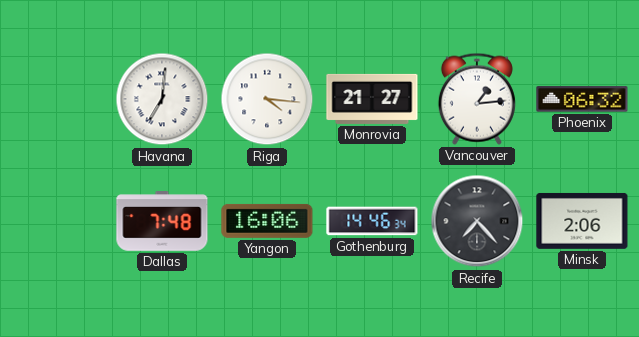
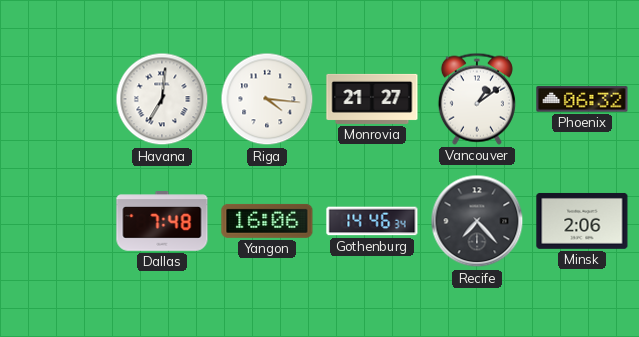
Vancouver: 1:14 -> 1:09 (477, 99)
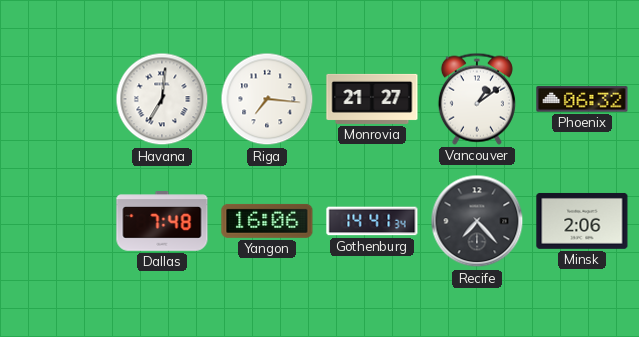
Riga: 4:16 -> 7:16 (267, 99)
Gothenburg: 14:46 -> 14:41 (372, 221)
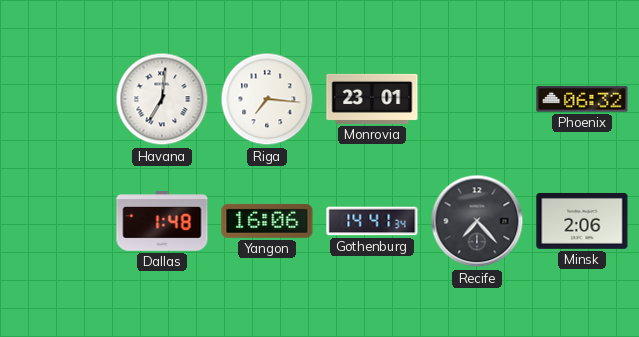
Monrovia: 21:27 -> 23:01 (372, 99)
Vancouver: 1:09 -> none (477, 99)
Dallas: 7:48 -> 1:48 (162, 221)
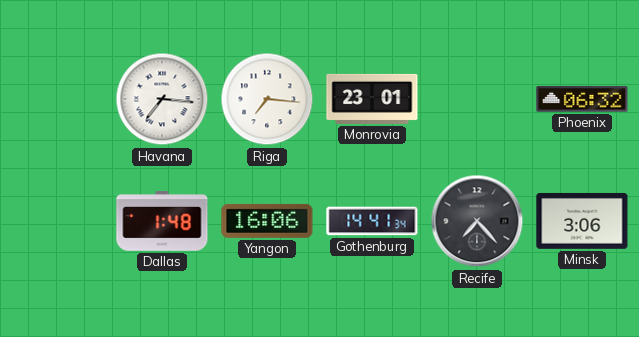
Havana: 7:01 -> 7:16 (162, 99)
Minsk: 2:06 -> 3:06 (582, 221)
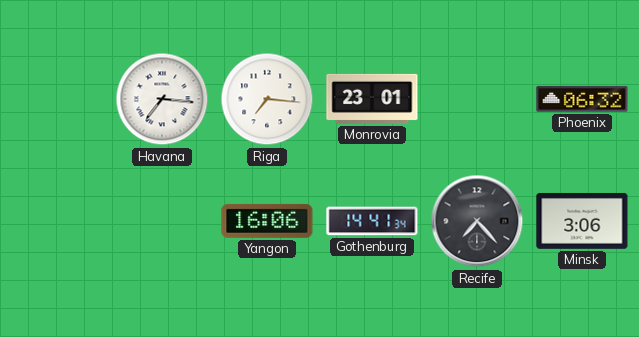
Dallas: 1:48 -> none (162, 221)
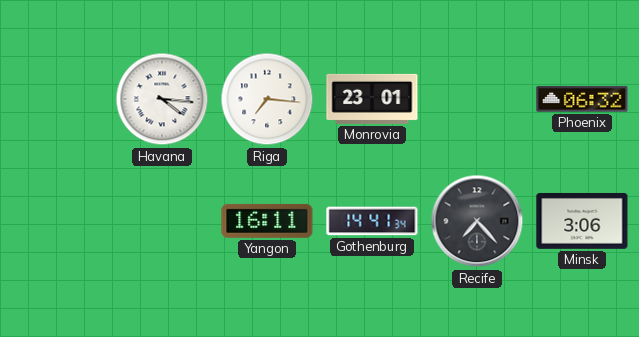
Havana: 7:16 -> 4:16 (162, 99)
Yangon: 16:06 -> 16:11 (267, 221)
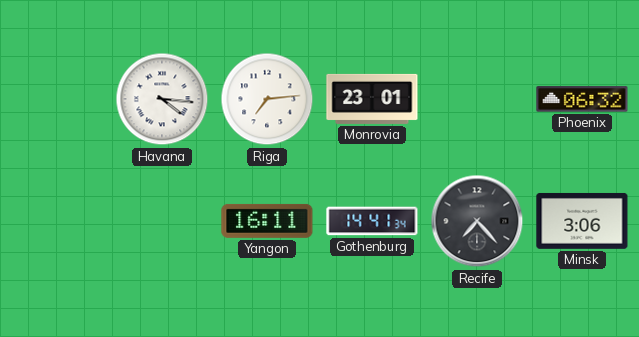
Riga: 7:16 -> 7:14 (267, 99)
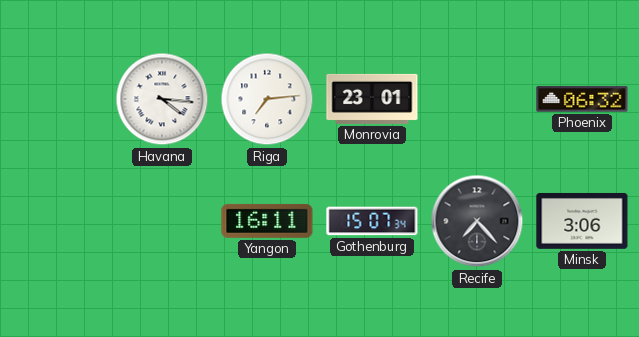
Gothenburg: 14:41 -> 15:07 (372, 221)
